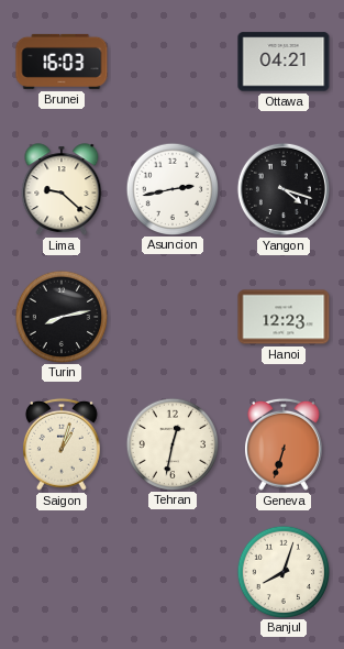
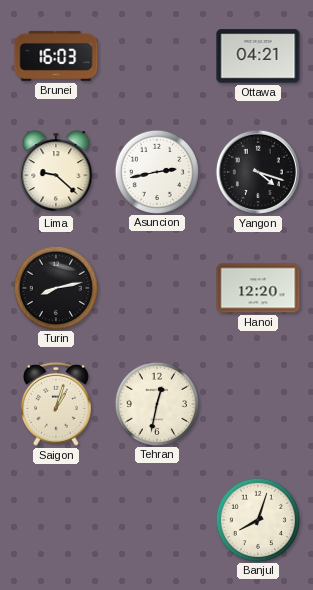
Hanoi: 12:23 -> 12:20 (258, 288)
Geneva: 6:33 -> none (284, 444)
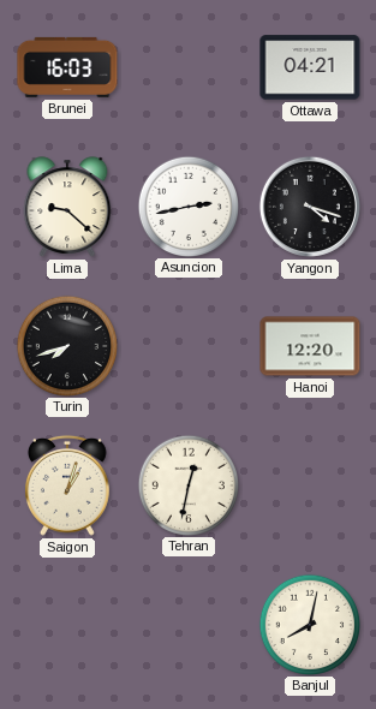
Turin: 8:13 -> 7:42 (66, 345)
Banjul: 8:03 -> 8:02 (309, 624)
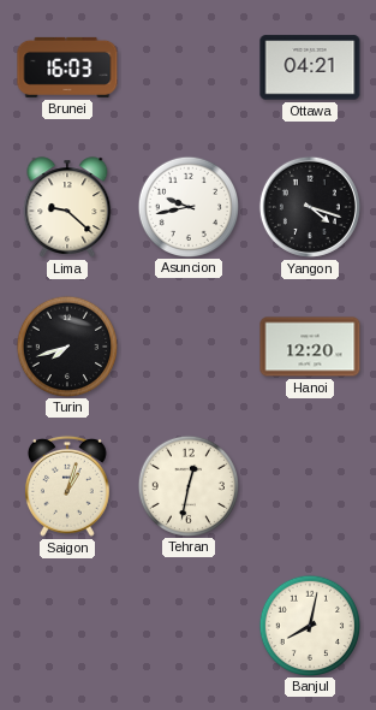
Asuncion: 2:43 -> 9:43 (187, 206)
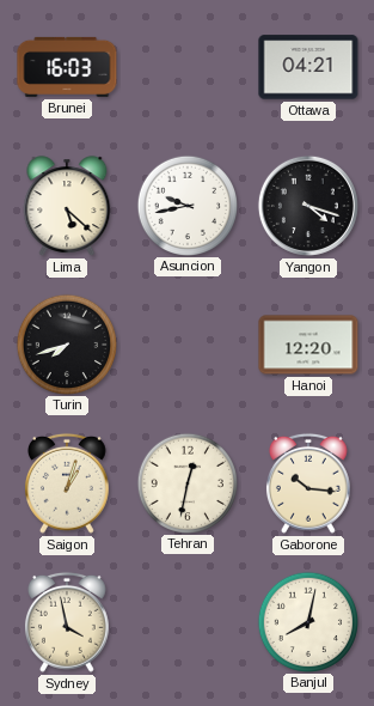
Lima: 9:22 -> 5:22 (67, 206)
Gaborone: none -> 10:16 (308, 483)
Sydney: none -> 3:58 (67, 622)
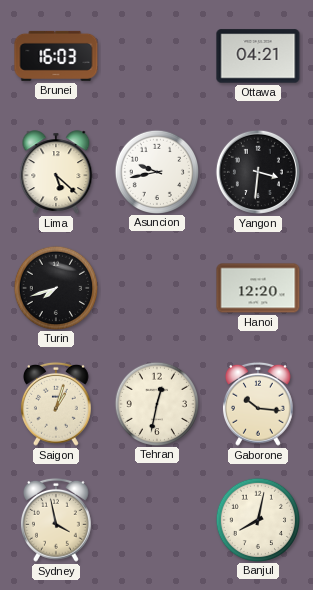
Yangon: 4:18 -> 3:31 (258, 172)
